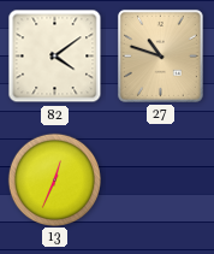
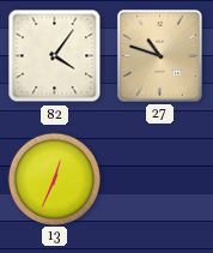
82: 4:09 -> 4:06 (55, 56)
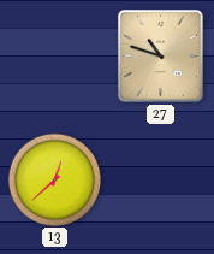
82: 4:06 -> none (55, 56)
13: 12:34 -> 12:38 (54, 179)
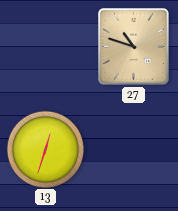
13: 12:38 -> 12:33 (45, 149)
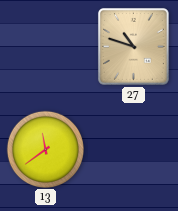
13: 12:33 -> 11:39 (45, 149)
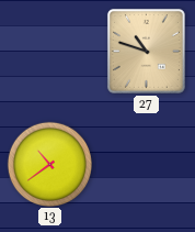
13: 11:39 -> 10:39 (49, 164)
